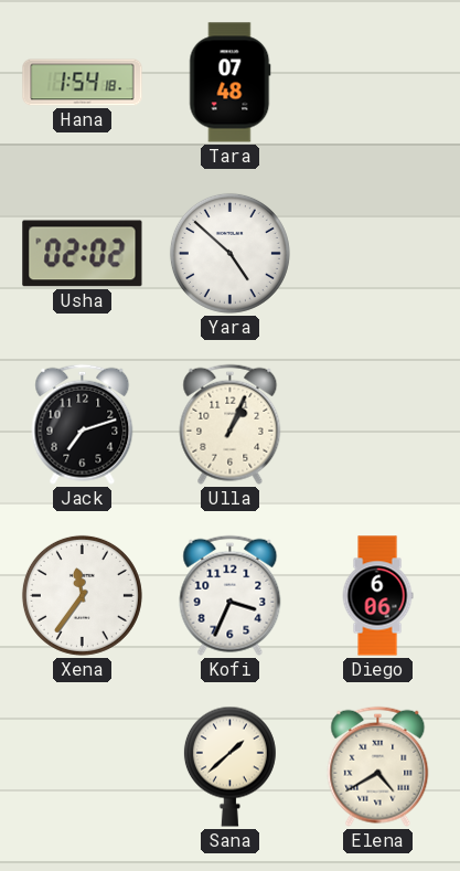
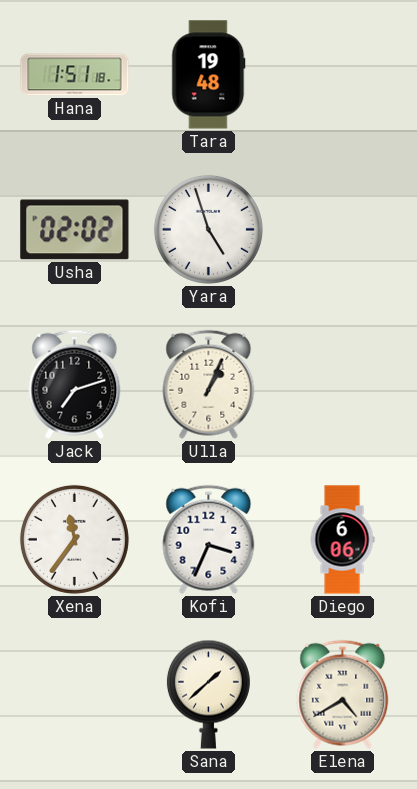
Hana: 1:54 -> 1:51 (75, 75)
Tara: 07:48 -> 19:48 (209, 75)
Yara: 4:52 -> 4:57 (208, 229)
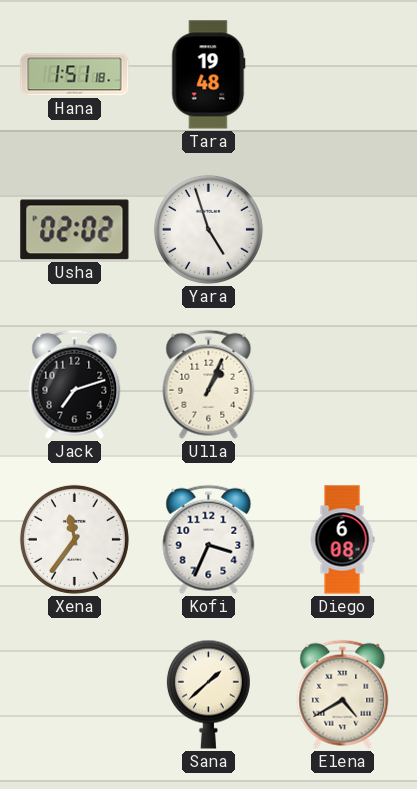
Diego: 6:06 -> 6:08 (342, 540)
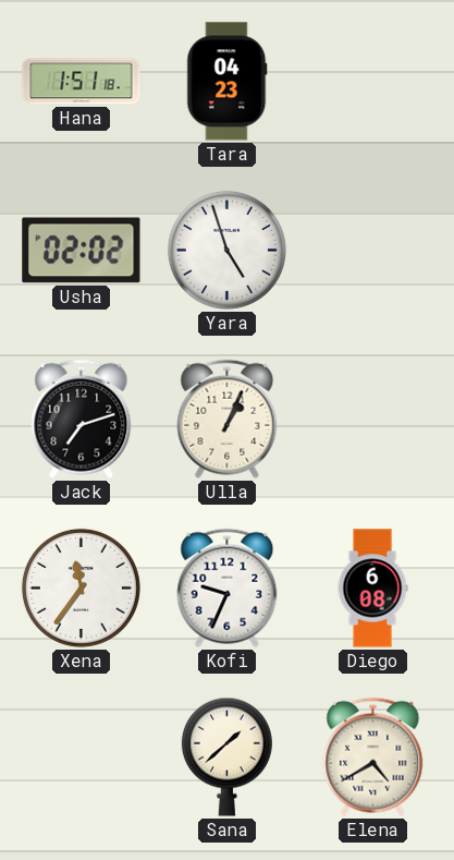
Tara: 19:48 -> 04:23 (228, 82)
Kofi: 3:34 -> 9:34 (228, 588)
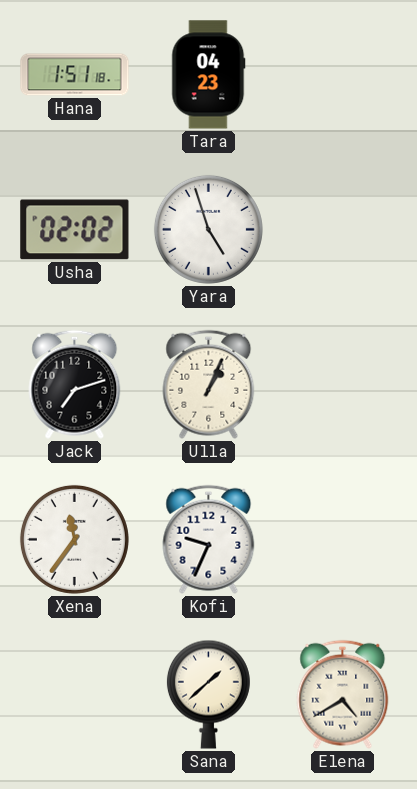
Diego: 6:08 -> none (372, 589)
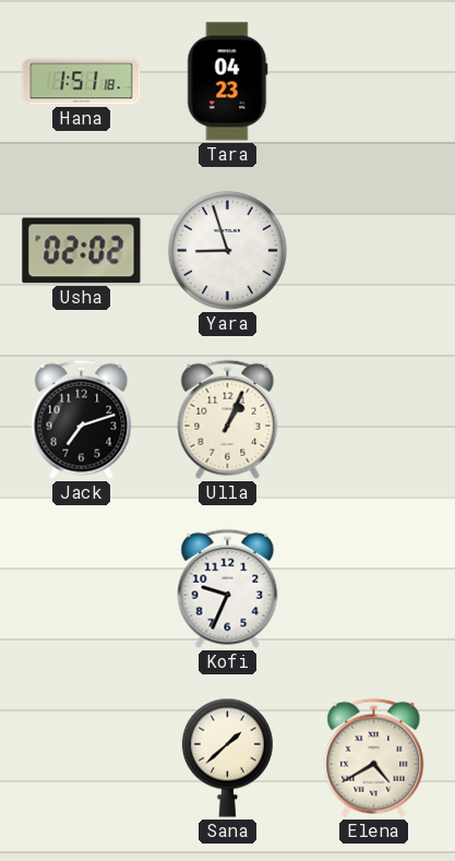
Yara: 4:57 -> 8:57 (227, 250)
Xena: 11:36 -> none (74, 539)
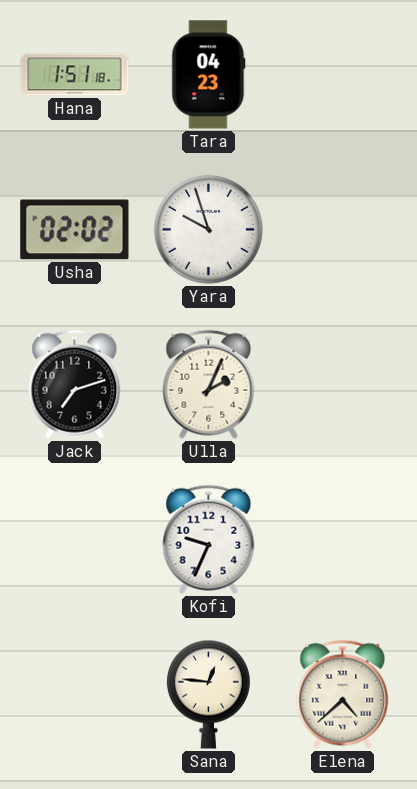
Yara: 8:57 -> 9:57 (208, 229)
Ulla: 1:04 -> 2:04 (209, 384)
Sana: 1:38 -> 12:46 (208, 694)
Elena: 4:40 -> 4:38 (343, 694)
